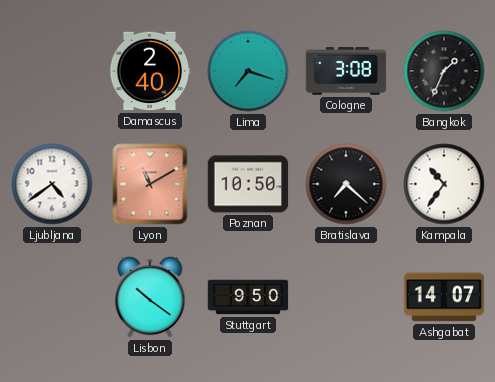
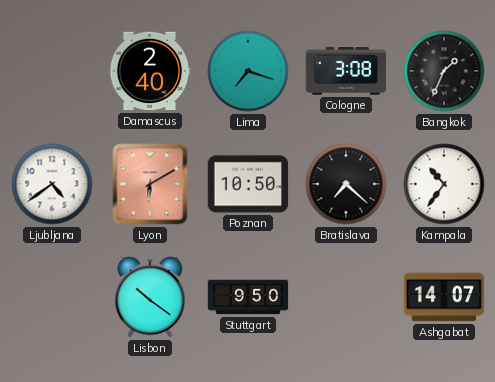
Lyon: 11:10 -> 6:10 (150, 184)
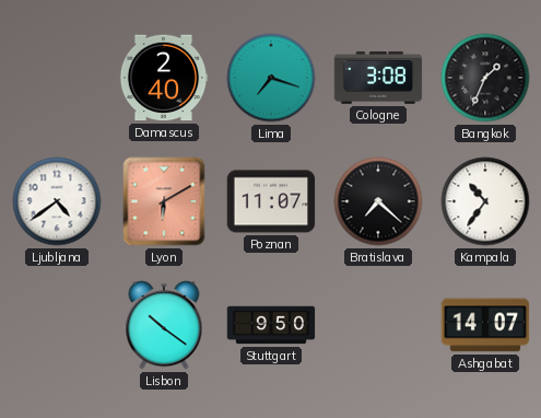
Poznan: 10:50 -> 11:07 (271, 201)
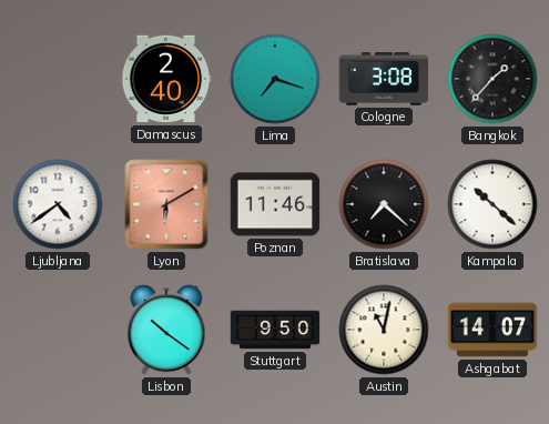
Bangkok: 1:34 -> 1:37 (492, 79)
Poznan: 11:07 -> 11:46 (275, 204)
Kampala: 10:36 -> 10:22 (492, 204)
Austin: none -> 11:02 (384, 330)
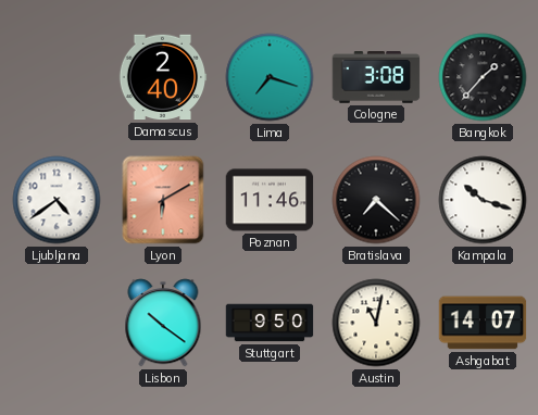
Kampala: 10:22 -> 10:18 (483, 200)
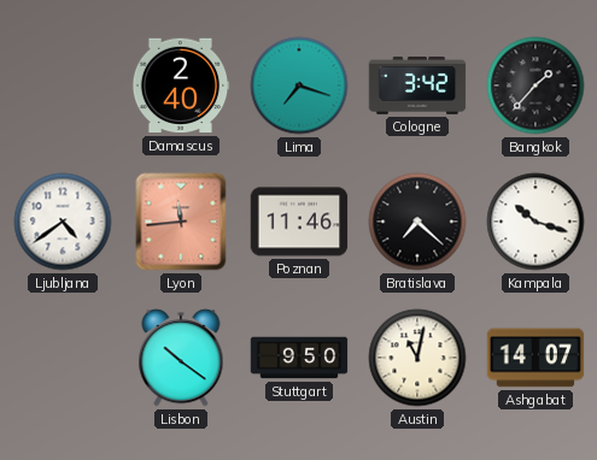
Cologne: 3:08 -> 3:42 (417, 85)
Lyon: 6:10 -> 11:44 (181, 222)
